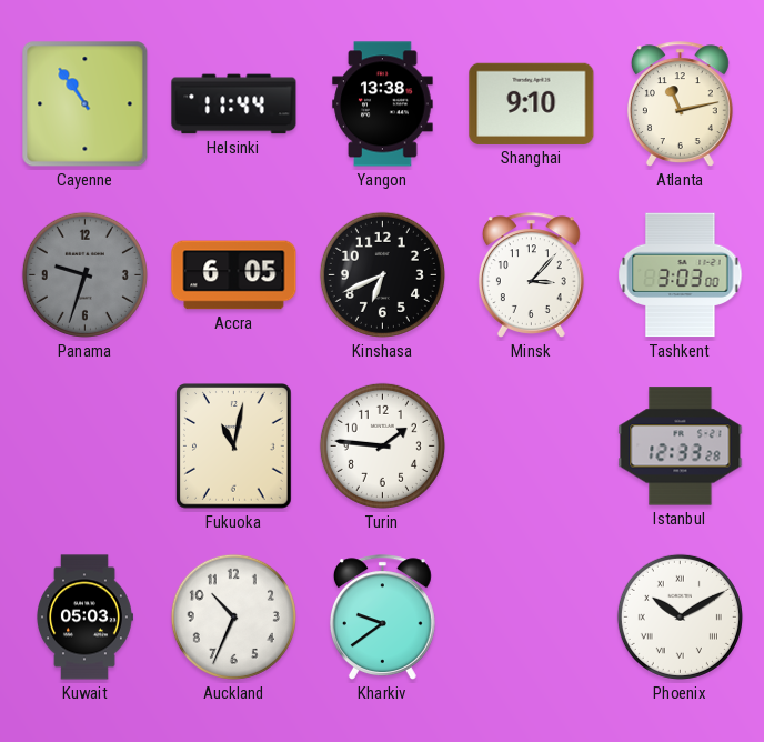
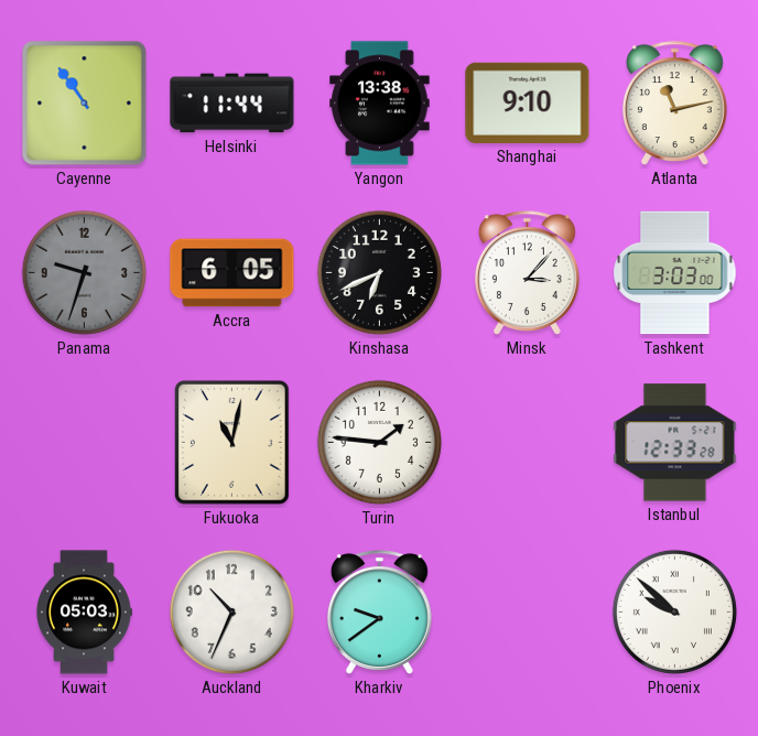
Phoenix: 10:10 -> 9:52 (674, 611)
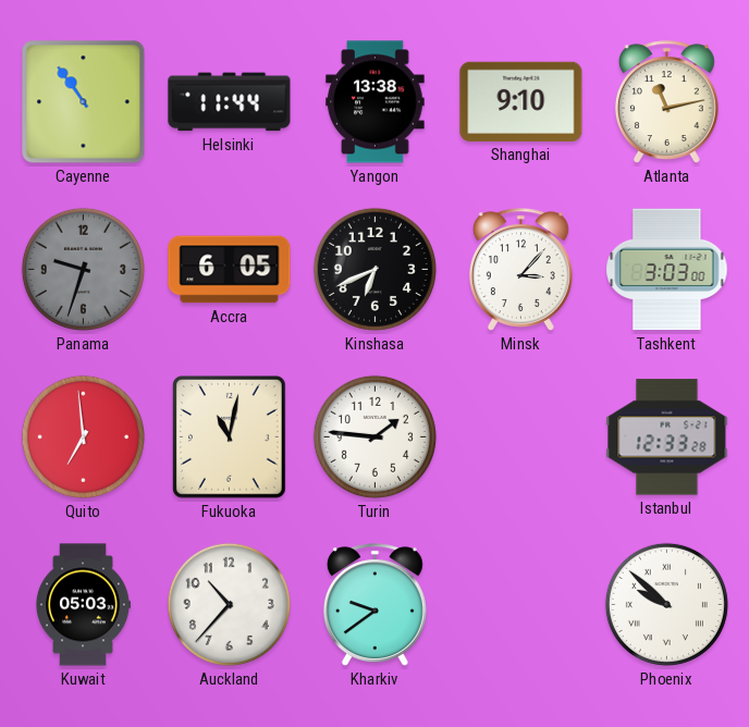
Quito: none -> 6:59 (83, 436)
Auckland: 10:34 -> 10:37 (229, 604)
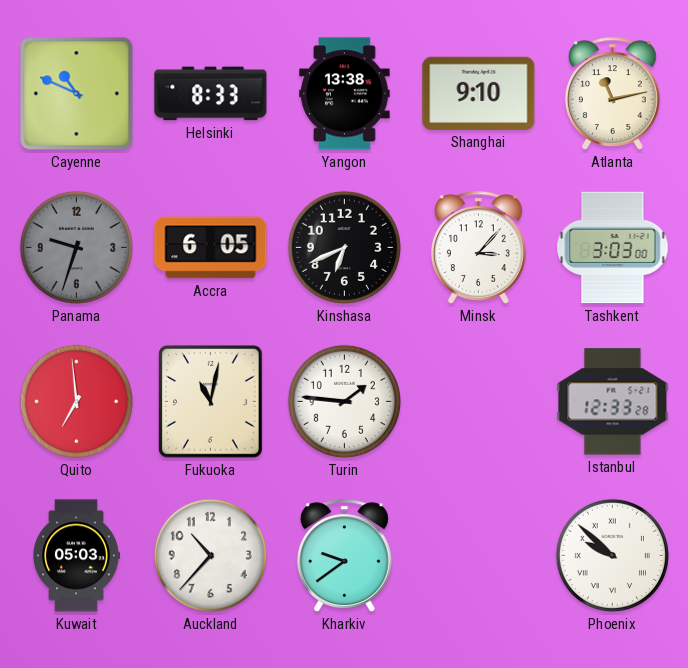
Cayenne: 10:54 -> 10:49 (77, 94)
Helsinki: 11:44 -> 8:33 (211, 94)
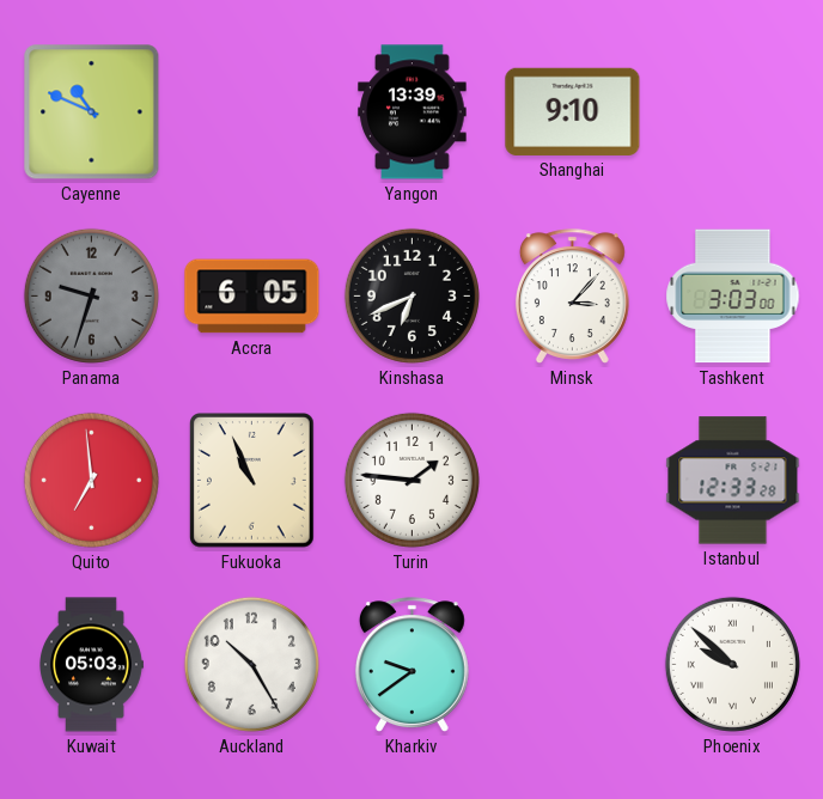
Helsinki: 8:33 -> none (211, 94)
Yangon: 13:38 -> 13:39 (413, 112)
Atlanta: 11:13 -> none (612, 94)
Fukuoka: 11:02 -> 10:56 (252, 481)
Auckland: 10:37 -> 10:25 (251, 664)
